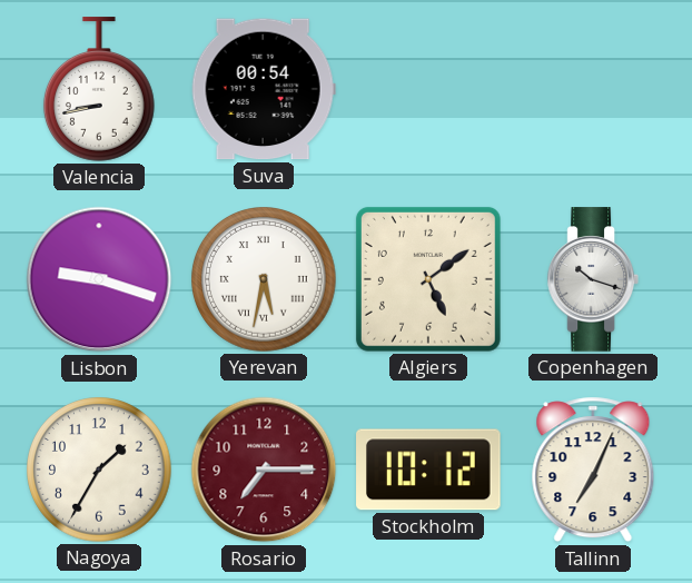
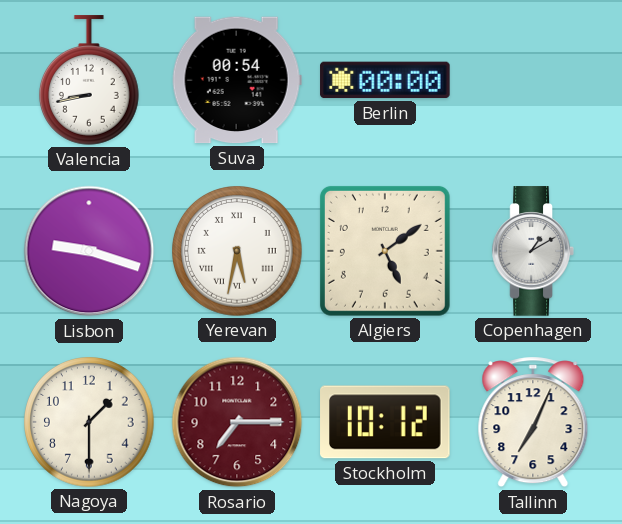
Berlin: none -> 00:00 (385, 80)
Copenhagen: 10:18 -> 1:10 (533, 251)
Nagoya: 1:35 -> 1:30 (90, 423)
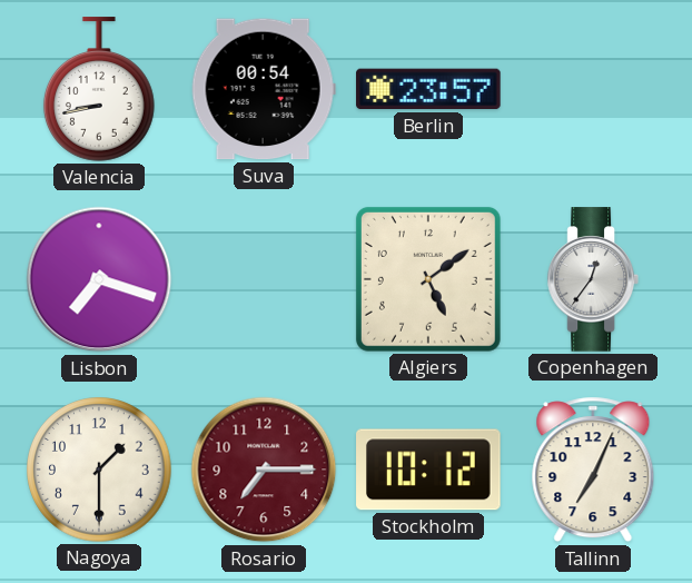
Berlin: 00:00 -> 23:57 (428, 89)
Lisbon: 9:18 -> 7:18 (99, 279)
Yerevan: 5:32 -> none (238, 252)
Copenhagen: 1:10 -> 12:36 (593, 279)
